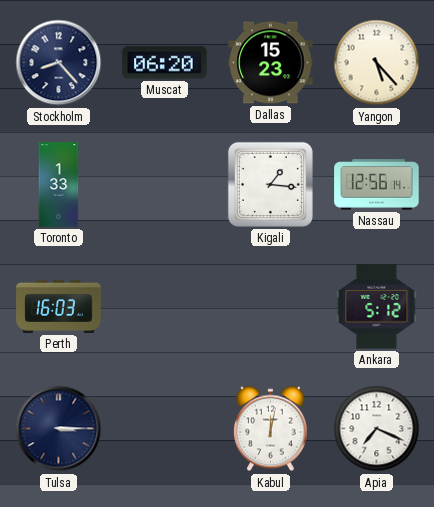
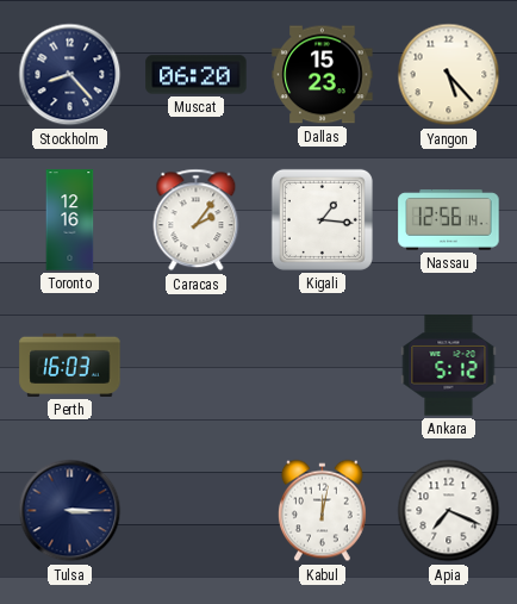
Toronto: 1:33 -> 12:16 (70, 220)
Caracas: none -> 2:06 (197, 220)
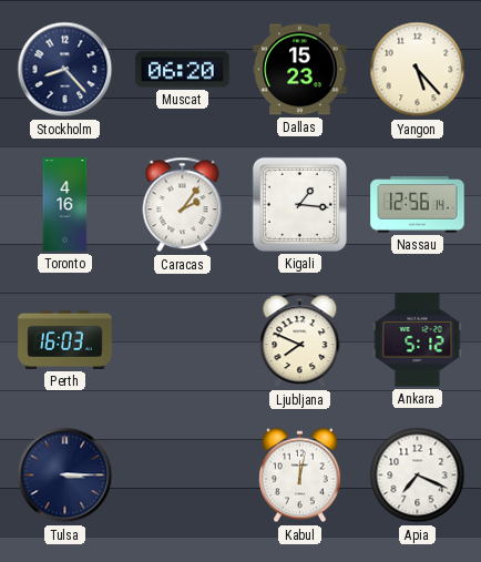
Toronto: 12:16 -> 4:16 (65, 205)
Ljubljana: none -> 7:49 (300, 340)
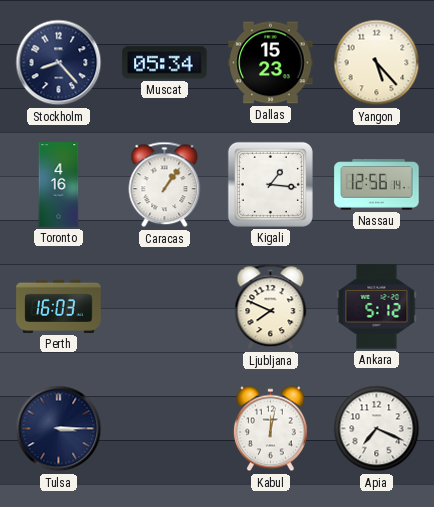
Muscat: 06:20 -> 05:34 (165, 63)
Caracas: 2:06 -> 1:06 (165, 185)
